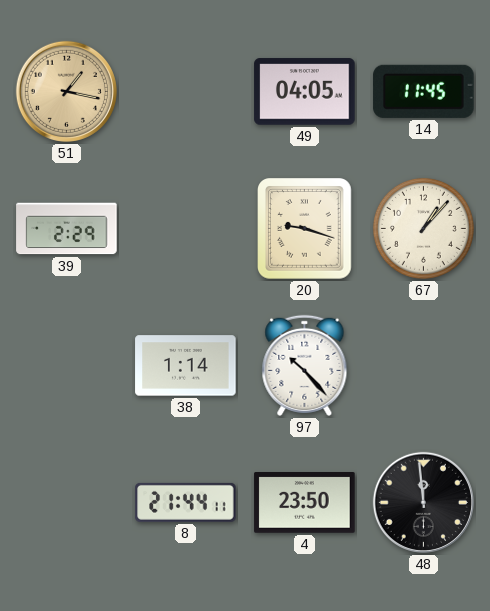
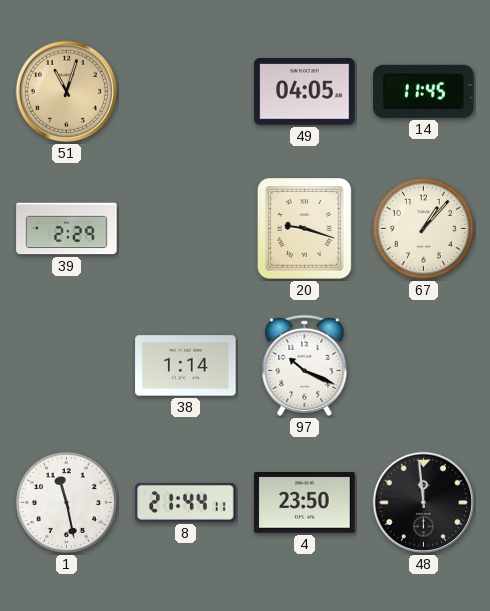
51: 1:17 -> 11:03 (66, 91)
97: 10:23 -> 10:19 (305, 365)
1: none -> 11:28 (66, 502)
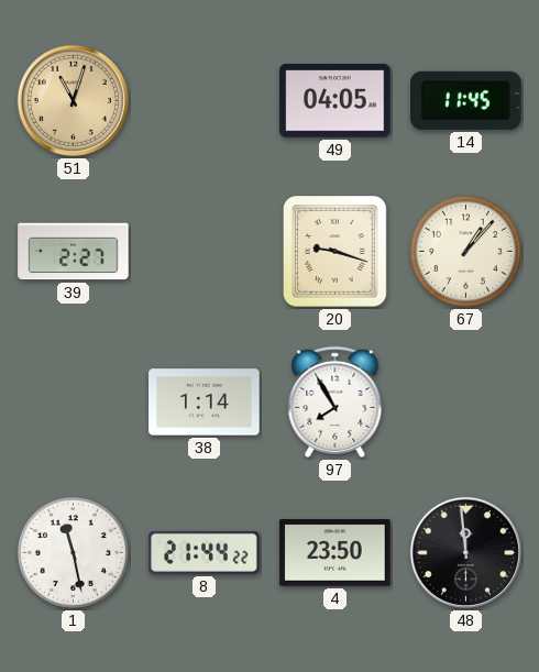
39: 2:29 -> 2:27 (74, 252)
97: 10:19 -> 7:55 (335, 401)
8: 21:44:11 -> 21:44:22 (205, 552)
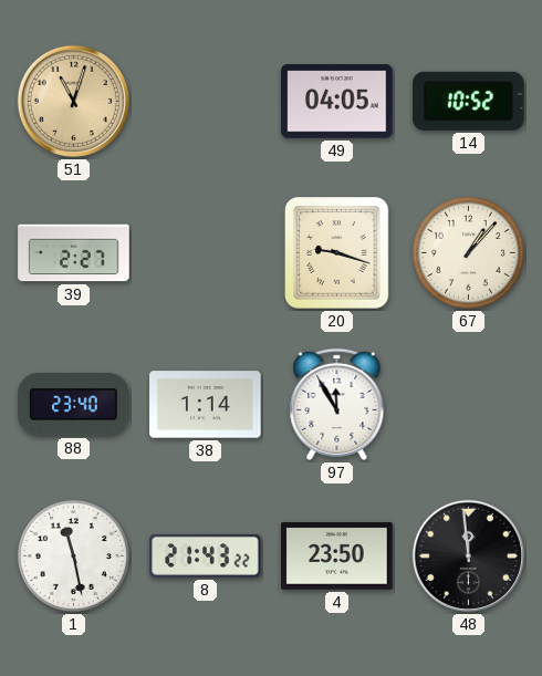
14: 11:45 -> 10:52 (469, 101)
88: none -> 23:40 (74, 405)
97: 7:55 -> 11:55 (337, 404)
8: 21:44 -> 21:43 (206, 555)
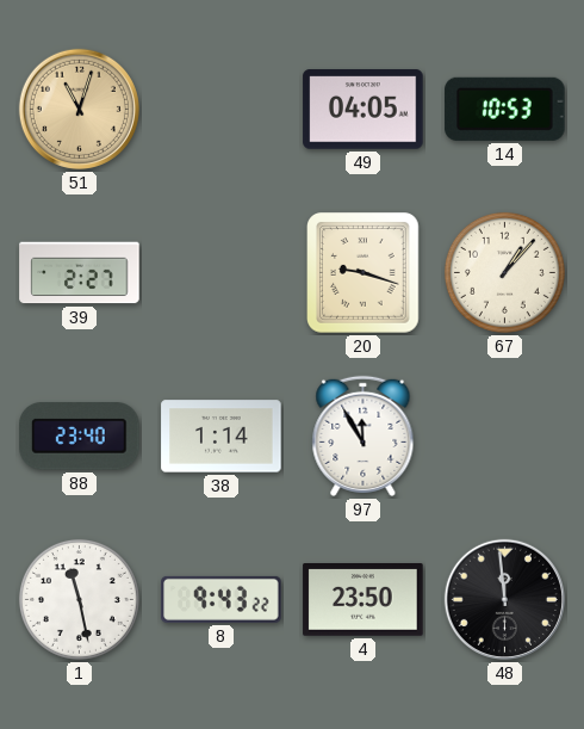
14: 10:52 -> 10:53 (505, 109)
8: 21:43 -> 9:43 (222, 599)
